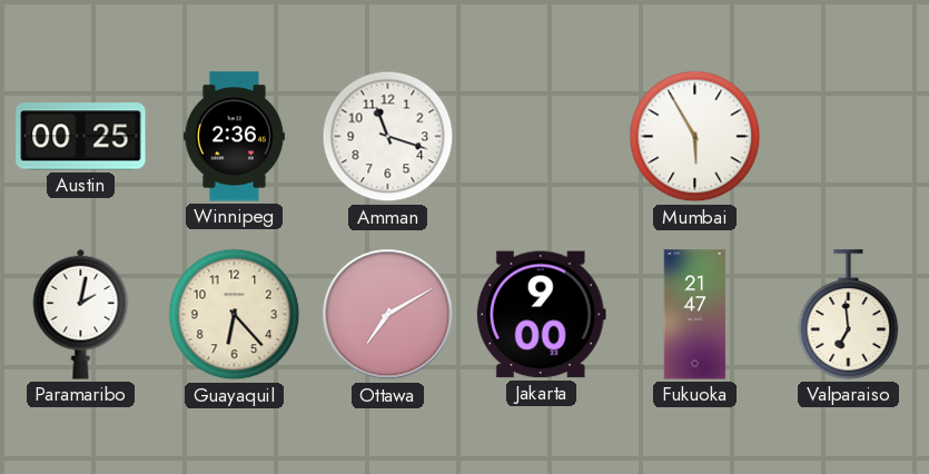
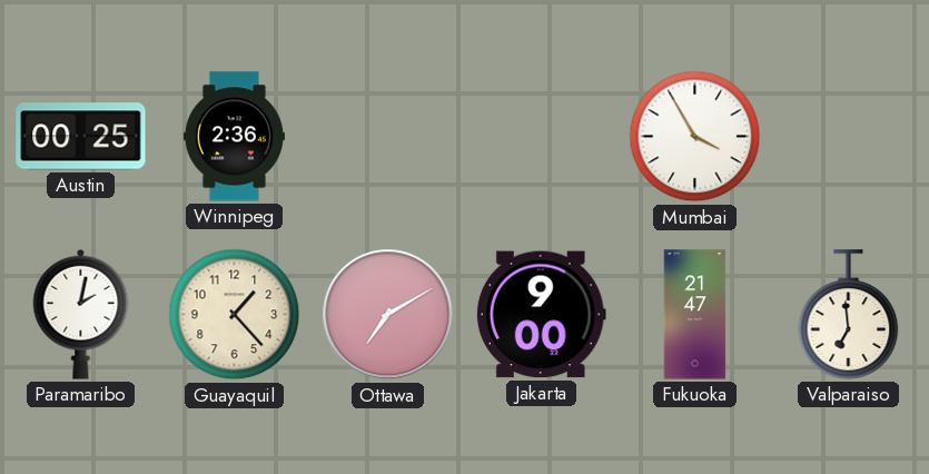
Amman: 11:18 -> none (388, 137)
Mumbai: 5:55 -> 3:55 (695, 137)
Guayaquil: 6:23 -> 1:23 (235, 315)
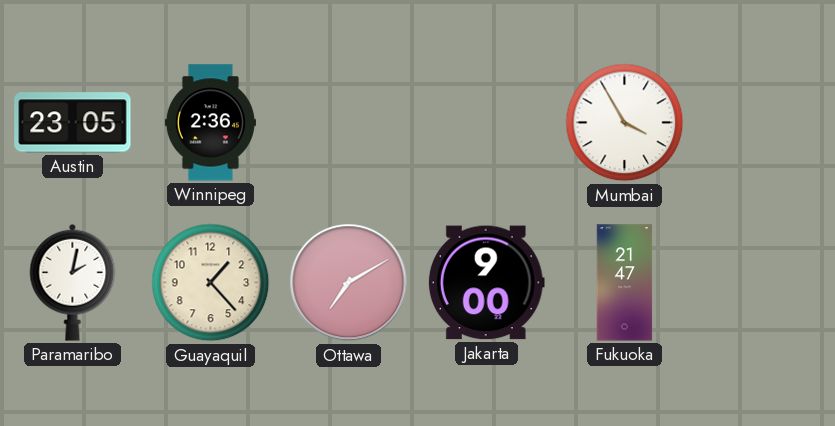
Austin: 00:25 -> 23:05 (73, 123)
Valparaiso: 6:59 -> none (849, 315)
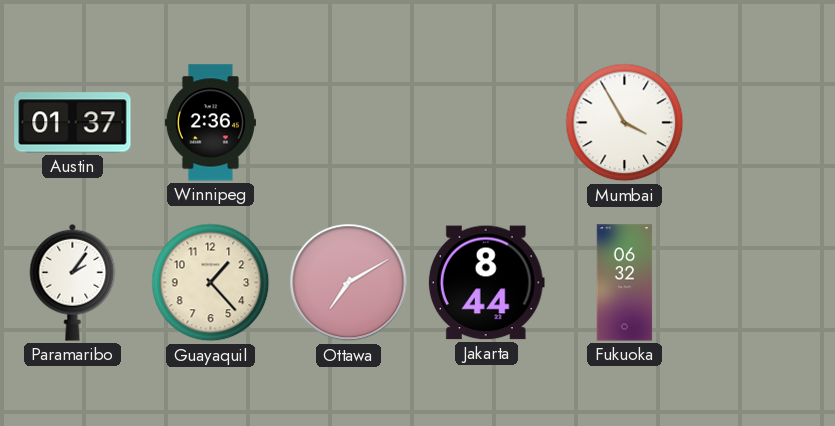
Austin: 23:05 -> 01:37 (73, 123)
Paramaribo: 2:02 -> 2:06 (73, 282)
Jakarta: 9:00 -> 8:44 (486, 283)
Fukuoka: 21:47 -> 06:32 (625, 283)
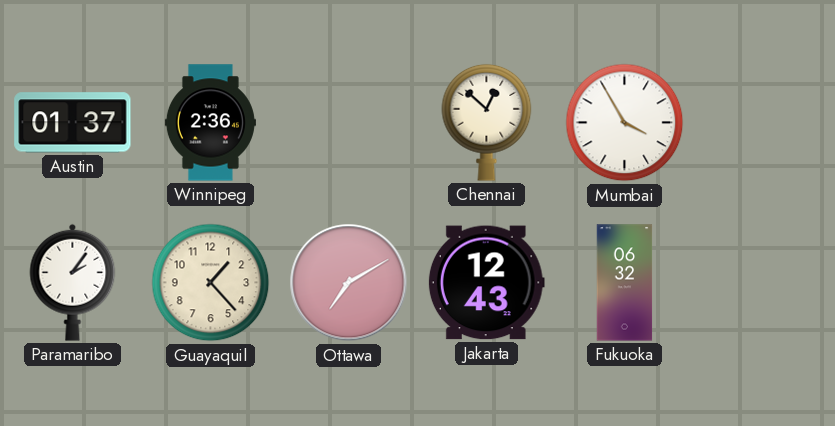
Chennai: none -> 12:52 (487, 122)
Jakarta: 8:44 -> 12:43 (486, 283)
